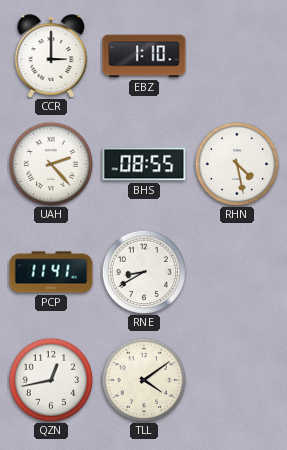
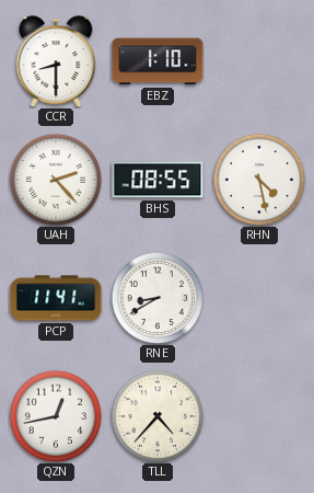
CCR: 3:00 -> 8:30 (56, 61)
TLL: 4:09 -> 4:37 (158, 416)
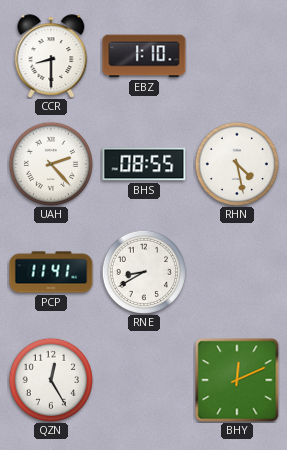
QZN: 12:43 -> 12:25 (51, 380)
TLL: 4:37 -> none (158, 416)
BHY: none -> 12:11 (237, 380)
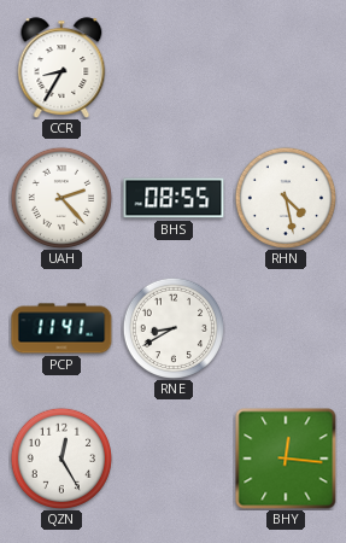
CCR: 8:30 -> 8:35 (61, 68)
EBZ: 1:10 -> none (144, 56)
BHY: 12:11 -> 12:16 (286, 459)
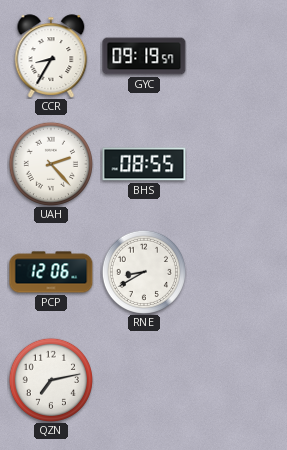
GYC: none -> 09:19 (144, 56)
RHN: 4:28 -> none (286, 198)
PCP: 11:41 -> 12:06 (51, 272)
QZN: 12:25 -> 7:13 (51, 380)
BHY: 12:16 -> none (286, 459)
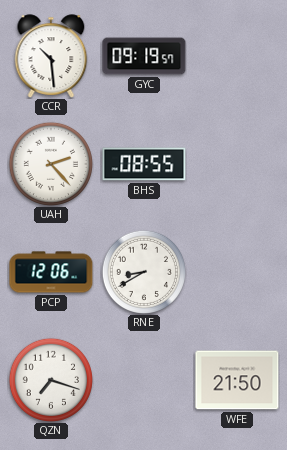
CCR: 8:35 -> 10:29 (51, 56)
QZN: 7:13 -> 7:18 (51, 380)
WFE: none -> 21:50 (237, 380)
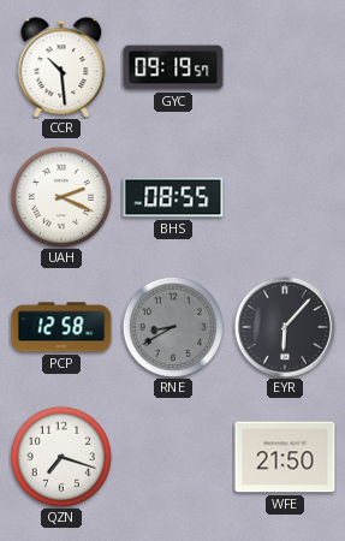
UAH: 2:23 -> 2:19 (61, 197)
PCP: 12:06 -> 12:58 (61, 327)
RNE dial: white -> grey (173, 327)
EYR: none -> 6:07 (285, 327)
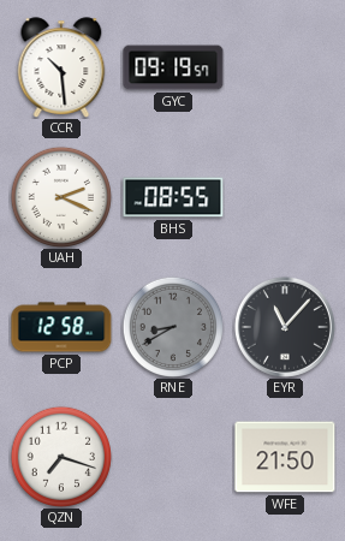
EYR: 6:07 -> 11:07 (285, 327)
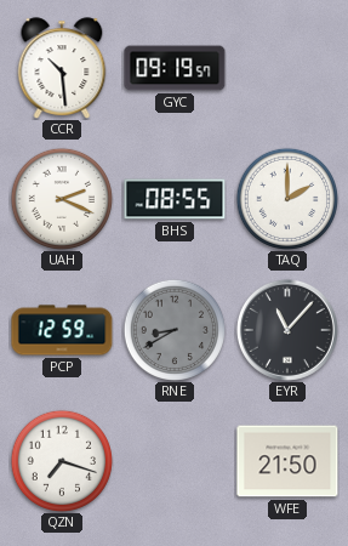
TAQ: none -> 2:00 (287, 199)
PCP: 12:58 -> 12:59 (62, 330)
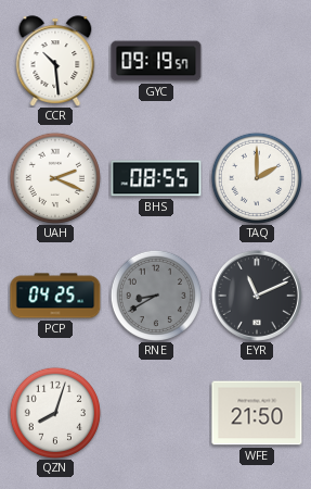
PCP: 12:59 -> 04:25 (55, 296)
EYR: 11:07 -> 11:11 (257, 296)
QZN: 7:18 -> 8:03 (55, 413)
